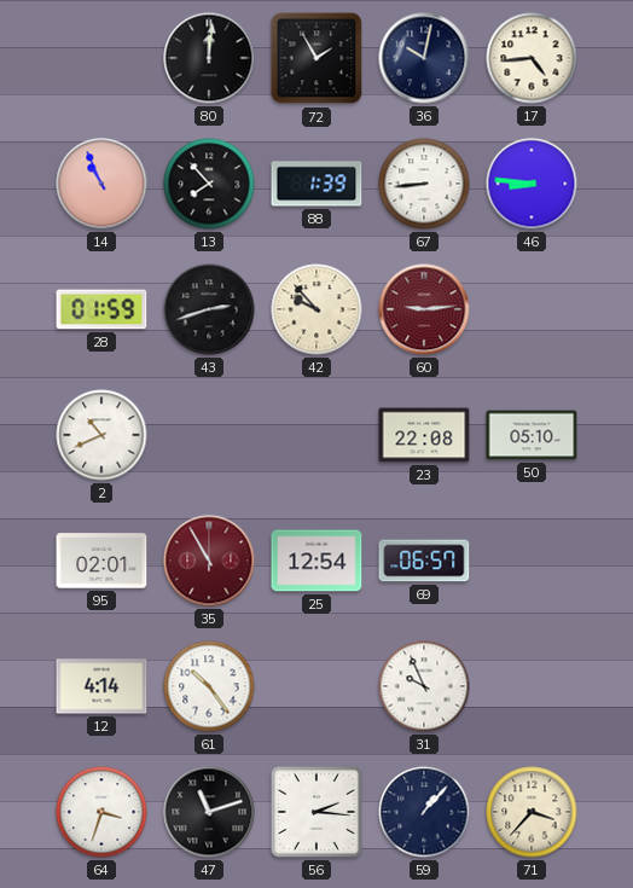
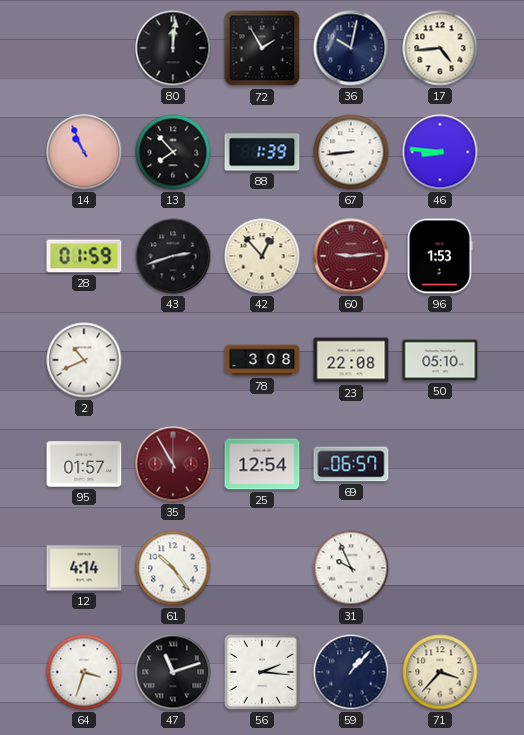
42: 9:53 -> 12:53 (262, 256)
96: none -> 1:53 (440, 256)
78: none -> 3:08 (262, 360)
95: 02:01 -> 01:57 (84, 464)
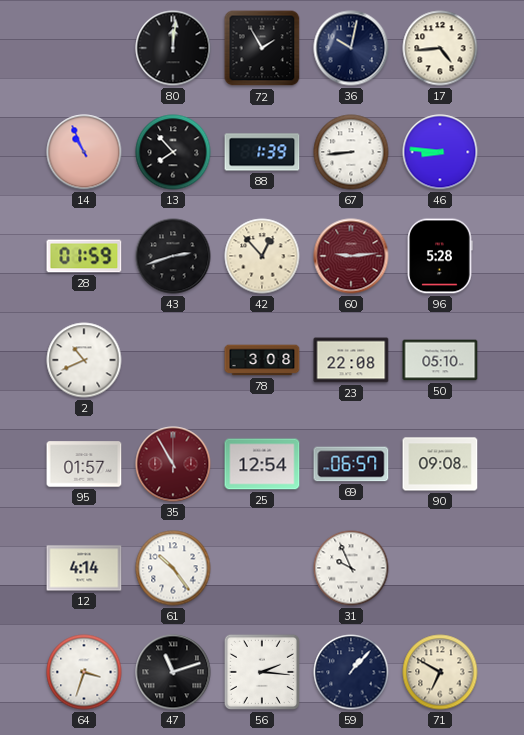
96: 1:53 -> 5:28 (440, 256)
90: none -> 09:08 (440, 464)
71: 3:37 -> 6:50 (440, 672)
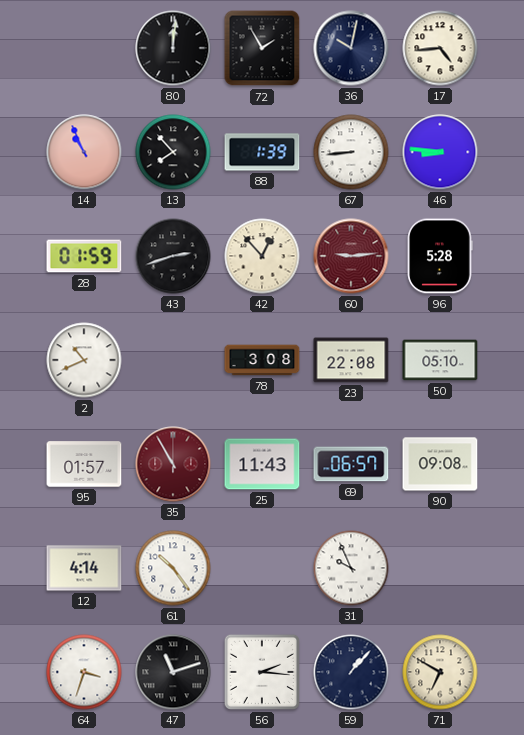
25: 12:54 -> 11:43 (262, 464)
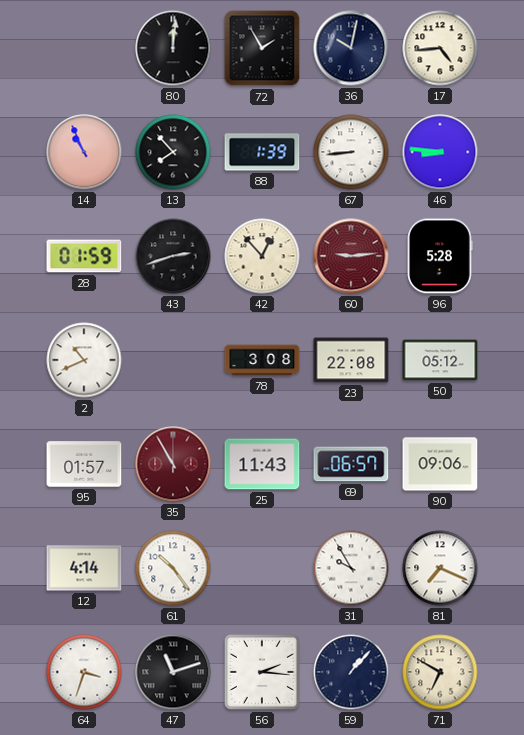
50: 05:10 -> 05:12 (440, 360)
90: 09:08 -> 09:06 (440, 464)
31: 9:56 -> 9:55 (351, 568)
81: none -> 7:19 (440, 568)
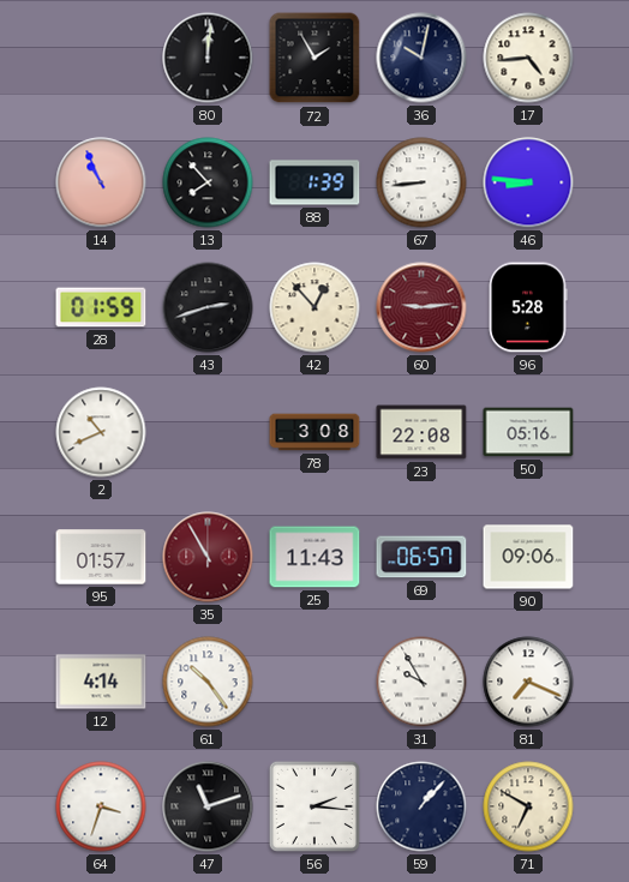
50: 05:12 -> 05:16 (528, 432)
